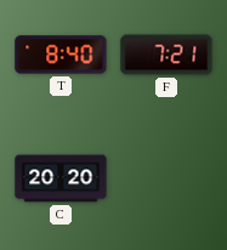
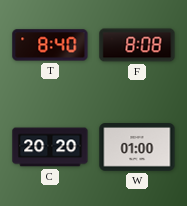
F: 7:21 -> 8:08 (137, 45)
W: none -> 01:00 (137, 148)
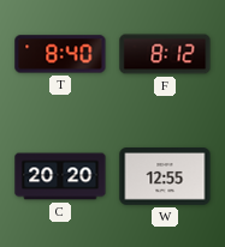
F: 8:08 -> 8:12 (165, 54)
W: 01:00 -> 12:55 (165, 177)
